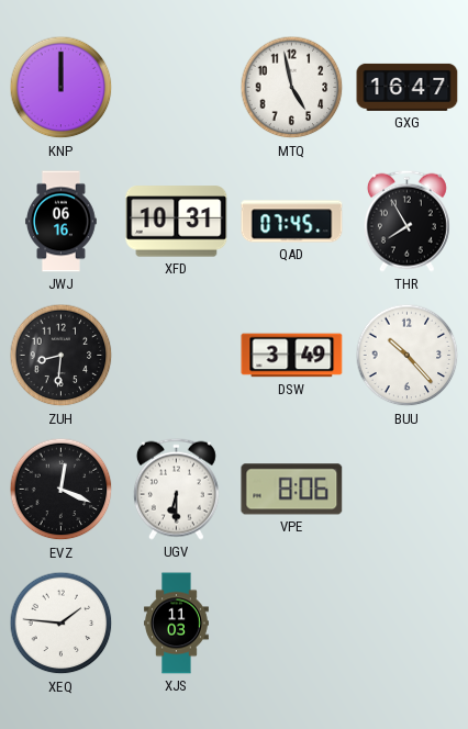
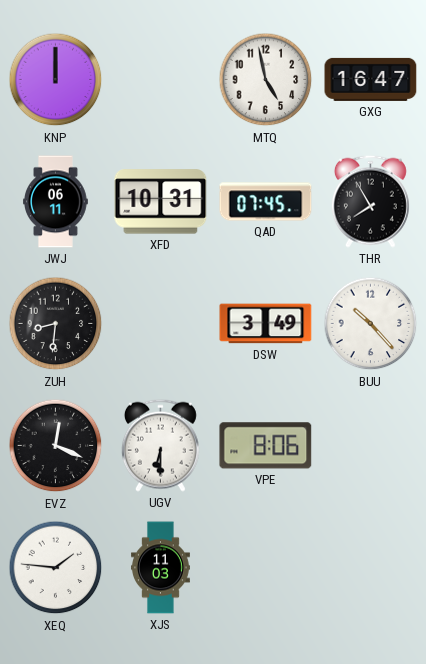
JWJ: 06:16 -> 06:11 (56, 202)
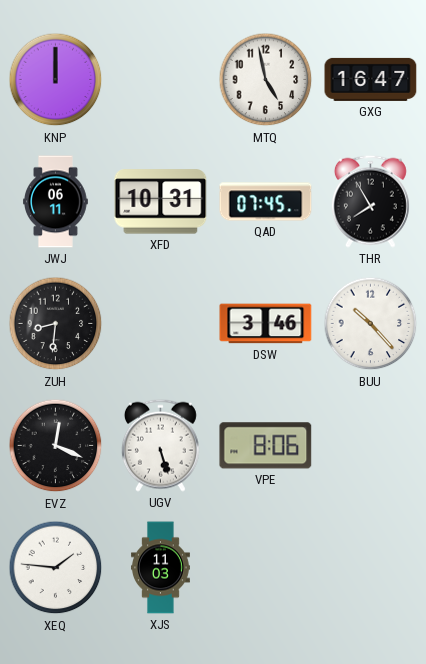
DSW: 3:49 -> 3:46 (266, 324)
UGV: 6:30 -> 5:27 (160, 445)
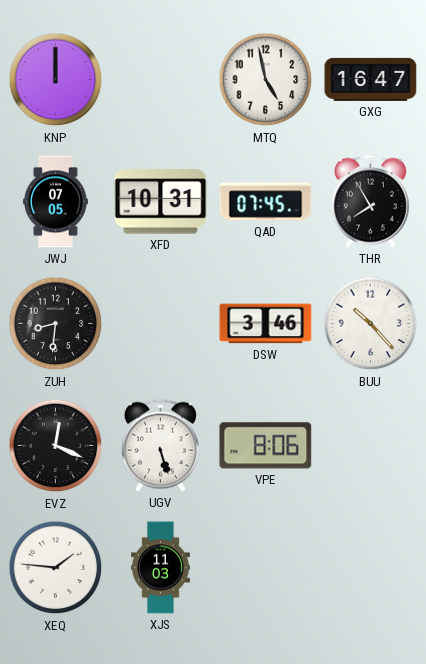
JWJ: 06:11 -> 07:05 (56, 202)
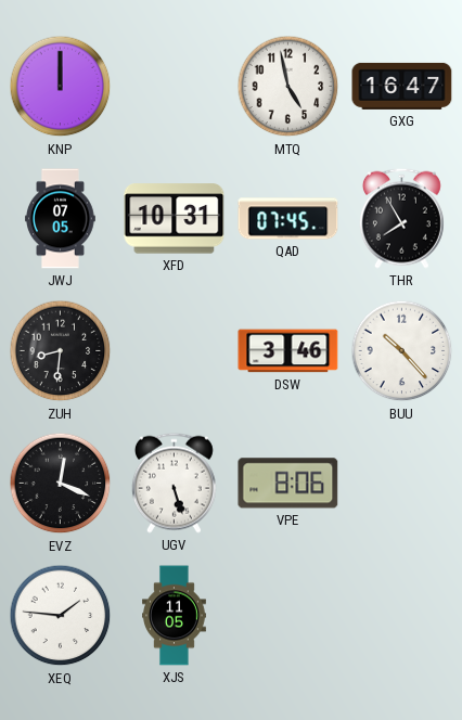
XJS: 11:03 -> 11:05 (175, 616)
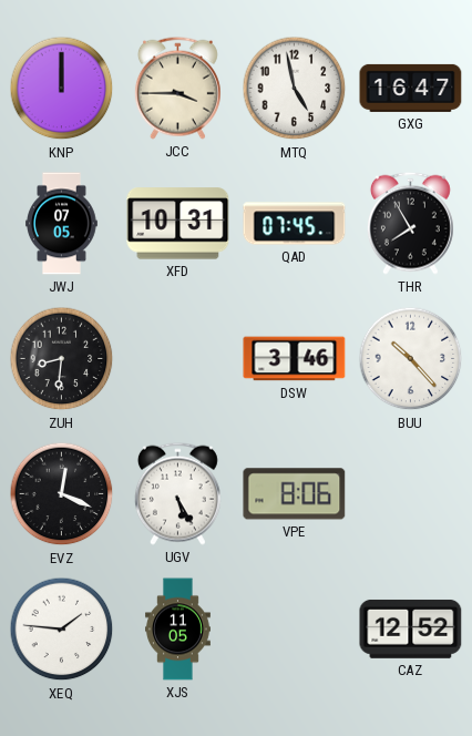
JCC: none -> 3:45 (177, 88)
UGV: 5:27 -> 5:25 (177, 493)
CAZ: none -> 12:52 (411, 628)
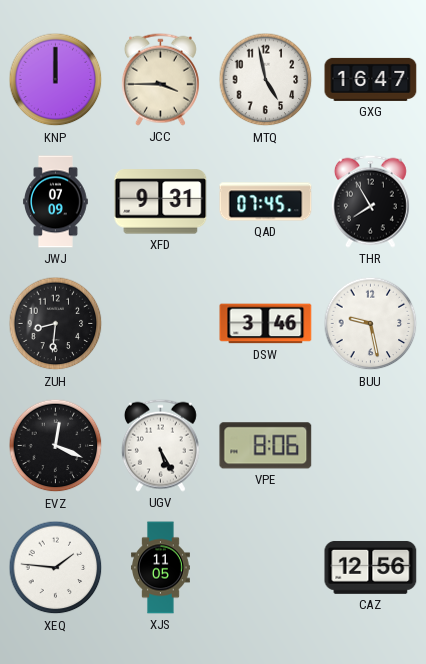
JWJ: 07:05 -> 07:09 (56, 202)
XFD: 10:31 -> 9:31 (161, 202)
BUU: 10:23 -> 9:28 (371, 324)
CAZ: 12:52 -> 12:56 (371, 567)
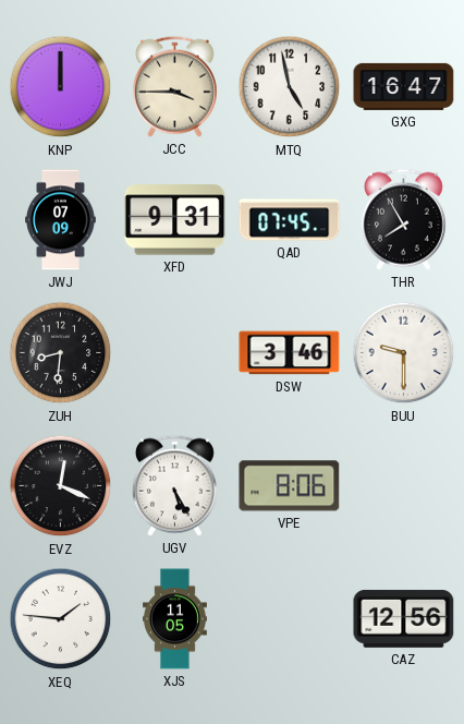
BUU: 9:28 -> 9:30 (404, 353)
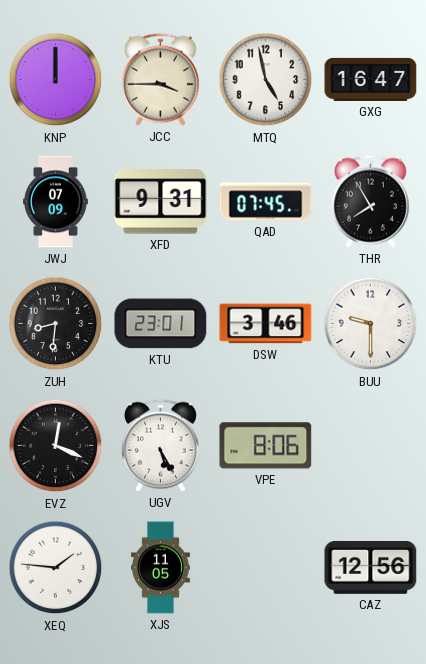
KTU: none -> 23:01 (161, 324)
